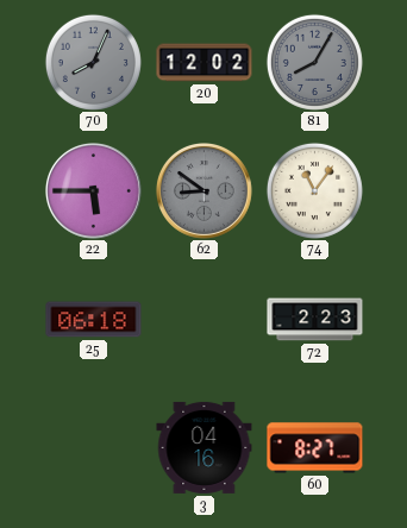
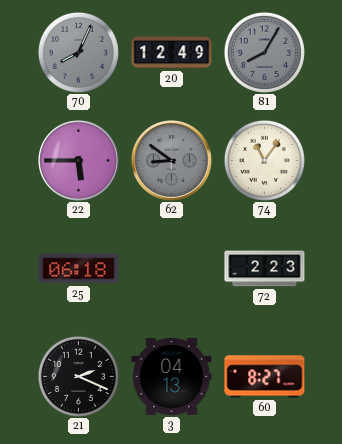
20: 12:02 -> 12:49 (172, 53)
21: none -> 2:19 (78, 376)
3: 04:16 -> 04:13 (172, 376)
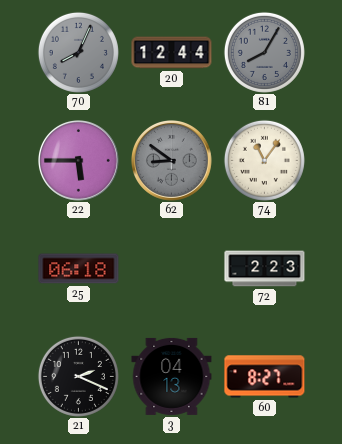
20: 12:49 -> 12:44 (172, 53)
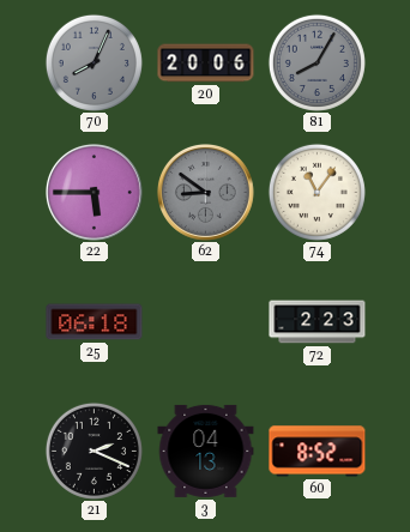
20: 12:44 -> 20:06 (206, 64)
60: 8:27 -> 8:52 (318, 452)
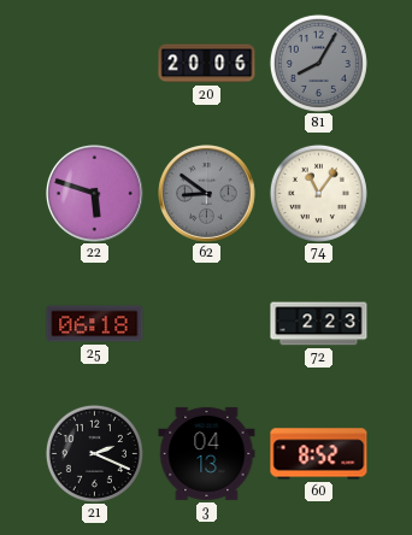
70: 8:04 -> none (94, 62)
22: 5:45 -> 5:48 (95, 194)
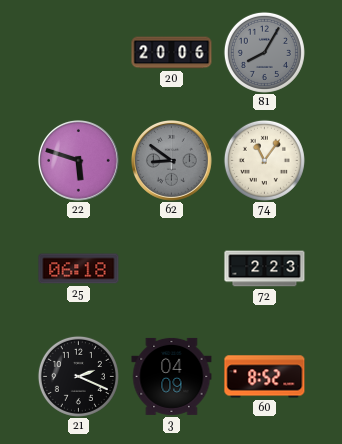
3: 04:13 -> 04:09 (172, 376)
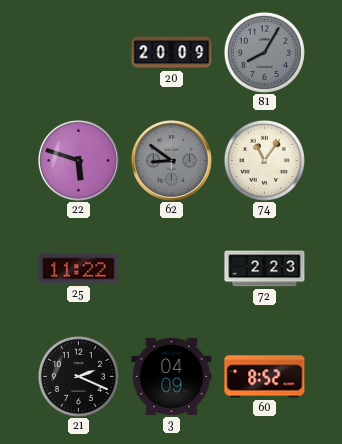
20: 20:06 -> 20:09 (172, 53)
25: 06:18 -> 11:22 (79, 269)
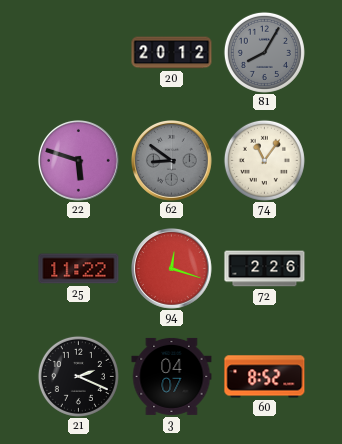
20: 20:09 -> 20:12 (172, 53)
94: none -> 12:18 (172, 269)
72: 2:23 -> 2:26 (265, 269)
3: 04:09 -> 04:07 (172, 376)
